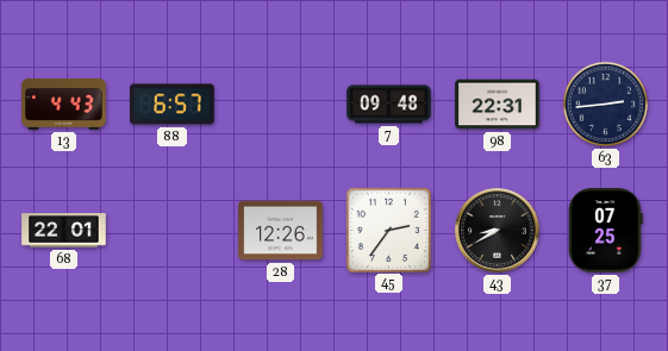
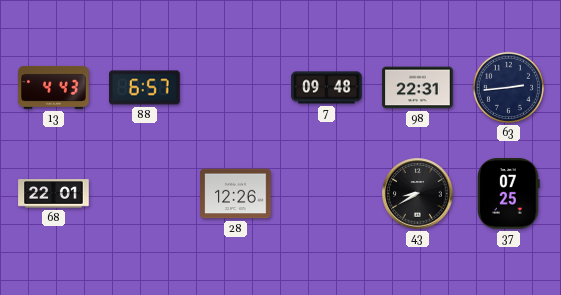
45: 2:36 -> none (388, 230)
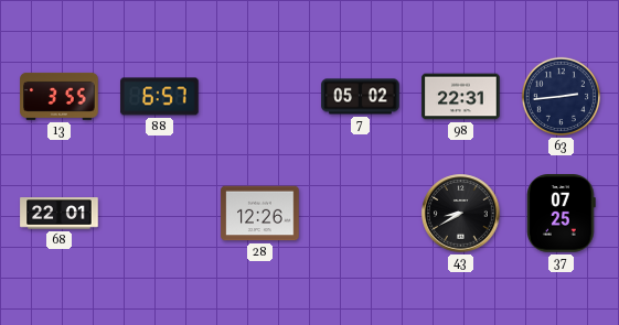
13: 4:43 -> 3:55 (60, 96)
7: 09:48 -> 05:02 (361, 97)
